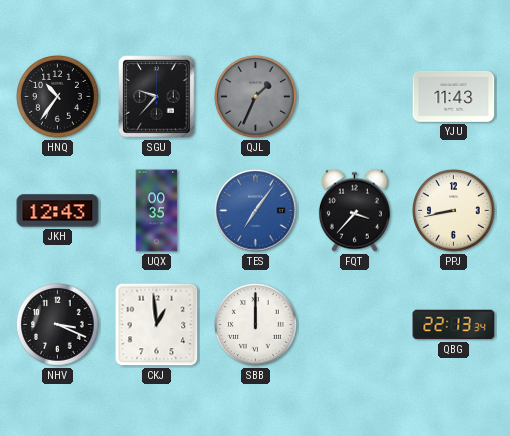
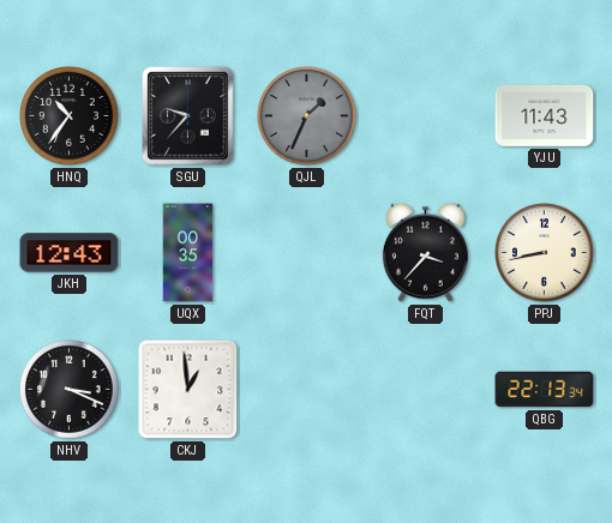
TES: 7:06 -> none (256, 211)
SBB: 12:00 -> none (256, 325)
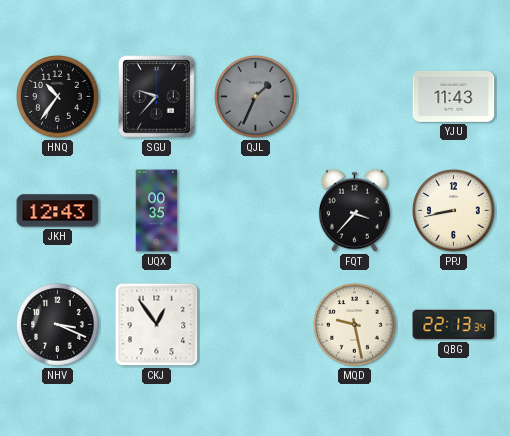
CKJ: 12:59 -> 12:54 (157, 325)
MQD: none -> 9:28 (355, 325)
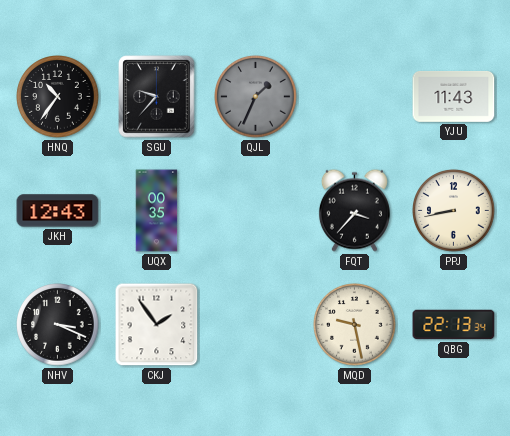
CKJ: 12:54 -> 1:54 (157, 325)
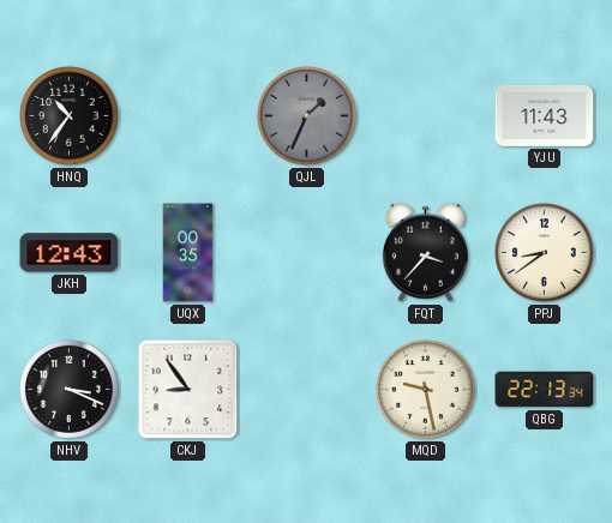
SGU: 9:37 -> none (157, 97)
PPJ: 8:43 -> 8:39 (545, 253)
CKJ: 1:54 -> 8:54 (188, 390)
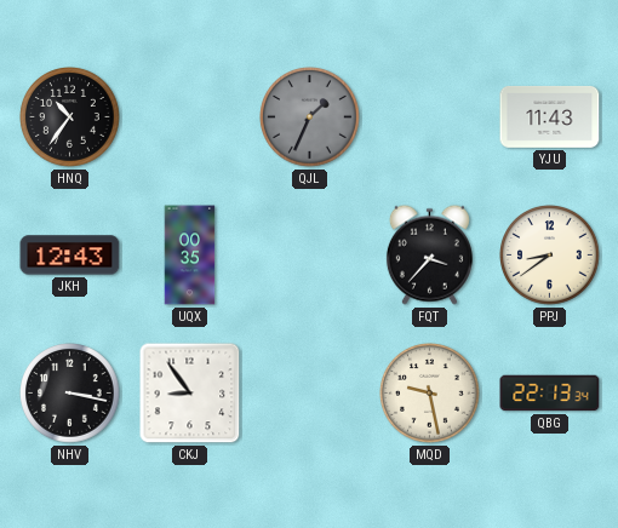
NHV: 3:19 -> 3:17 (70, 394)
